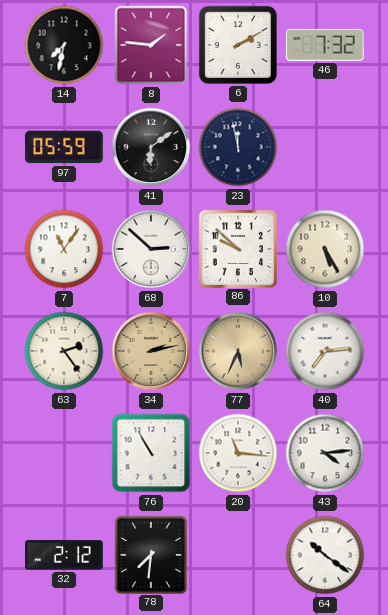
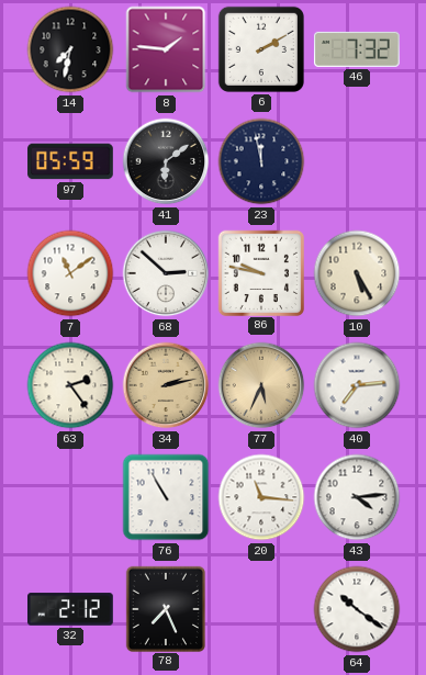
7: 11:06 -> 11:09 (70, 273)
86: 9:52 -> 9:47 (260, 272)
78: 7:31 -> 7:26 (165, 608)
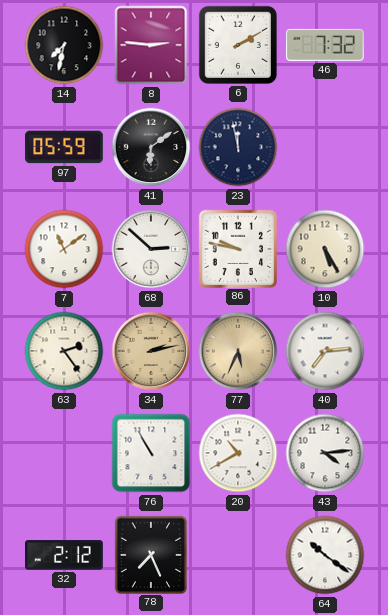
8: 1:46 -> 2:46 (151, 45)
20: 11:16 -> 10:40 (238, 453)
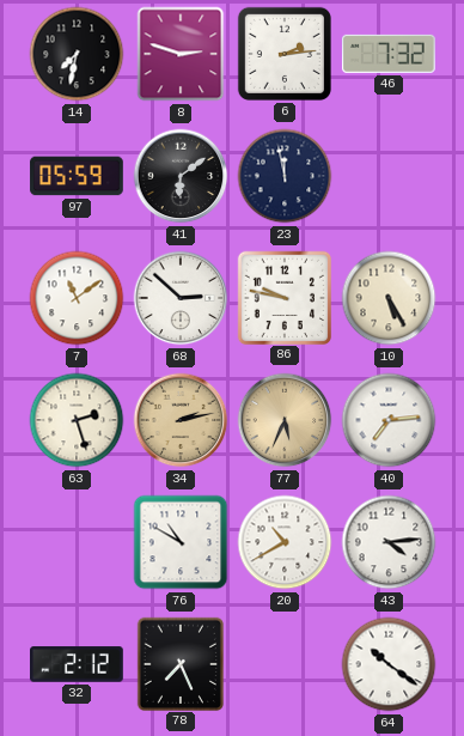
8: 2:46 -> 2:48 (181, 54)
6: 2:10 -> 2:14 (285, 54)
63: 2:24 -> 2:27 (77, 420)
76: 10:55 -> 10:50 (181, 542)
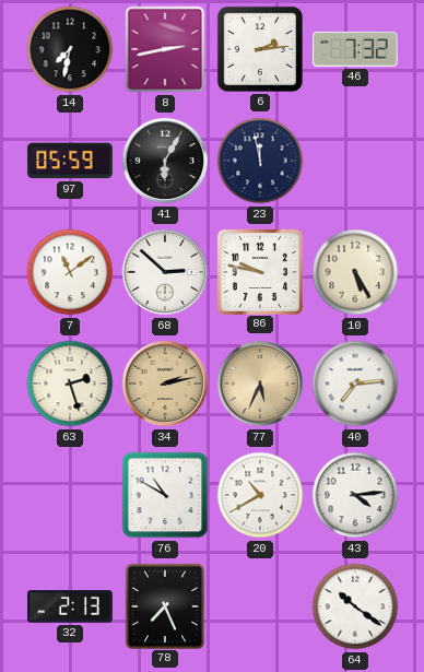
8: 2:48 -> 2:43 (165, 49)
41: 6:09 -> 6:05 (165, 161)
32: 2:12 -> 2:13 (70, 606)
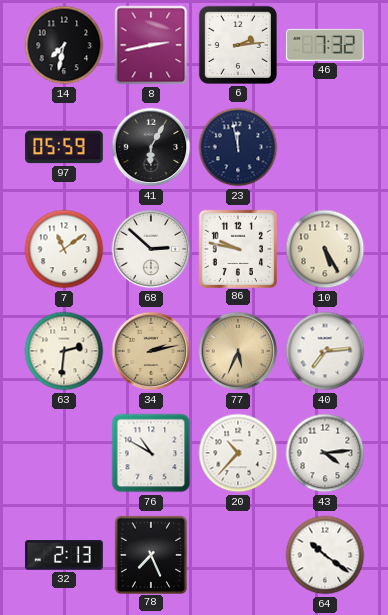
63: 2:27 -> 2:31 (64, 351)
20: 10:40 -> 10:37 (238, 453)
